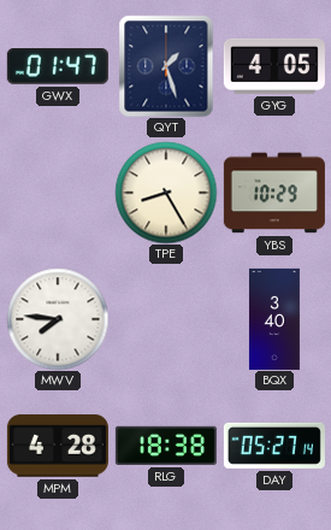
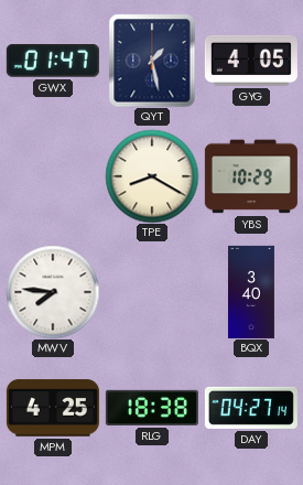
QYT: 1:27 -> 1:28 (152, 61)
TPE: 8:25 -> 8:20 (152, 176)
MPM: 4:28 -> 4:25 (53, 408)
DAY: 05:27 -> 04:27 (251, 408)
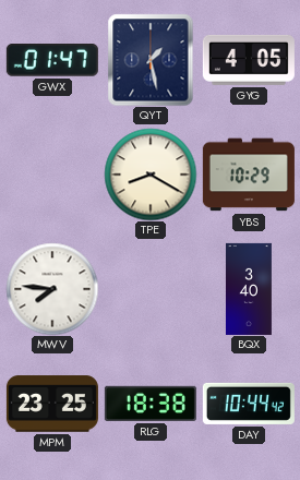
MPM: 4:25 -> 23:25 (52, 404)
DAY: 04:27 -> 10:44 (249, 404)
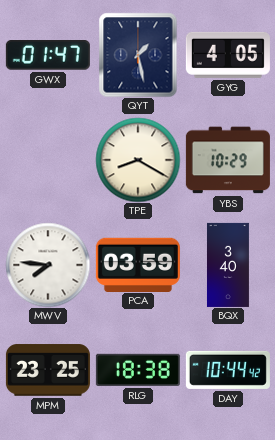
PCA: none -> 03:59 (138, 264)
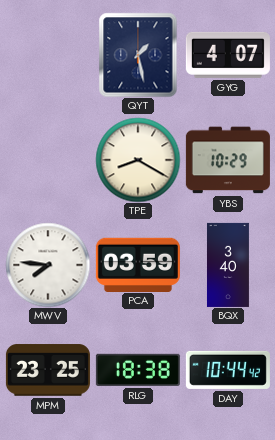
GWX: 01:47 -> none (48, 55)
GYG: 4:05 -> 4:07 (228, 55)
